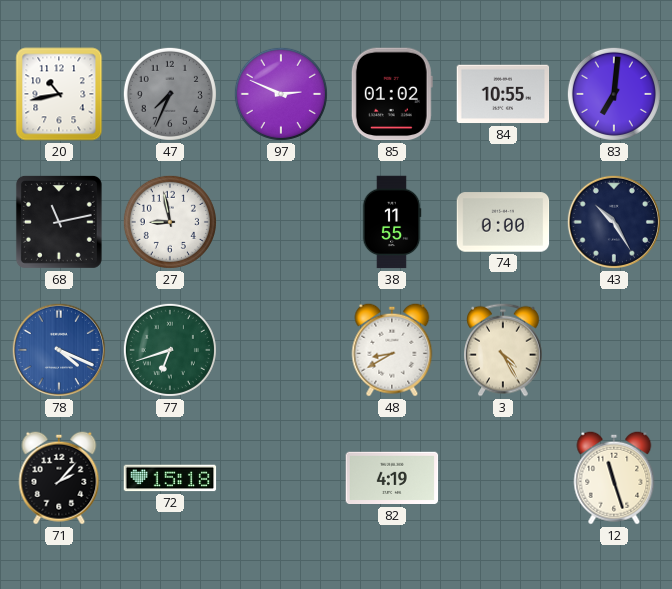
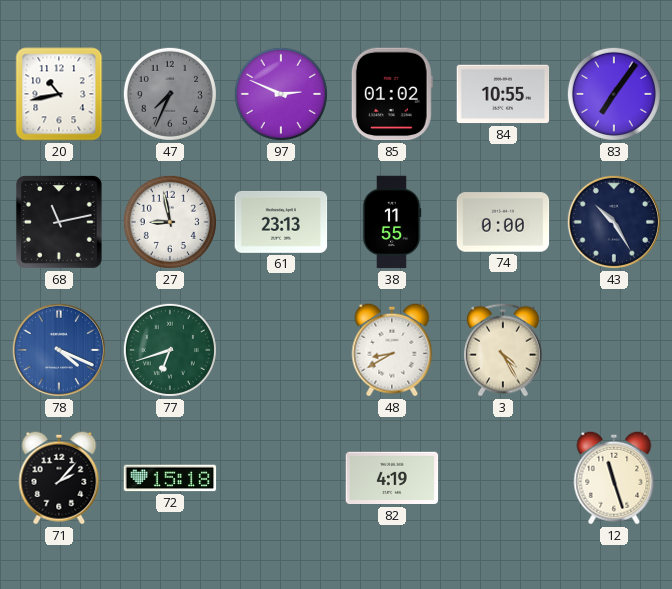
83: 7:01 -> 7:06 (614, 94)
61: none -> 23:13 (281, 222)
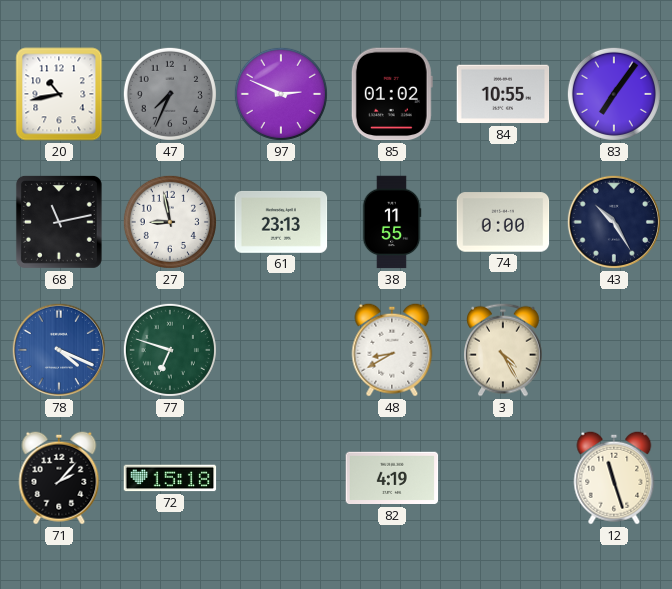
77: 6:42 -> 6:48 (170, 350)
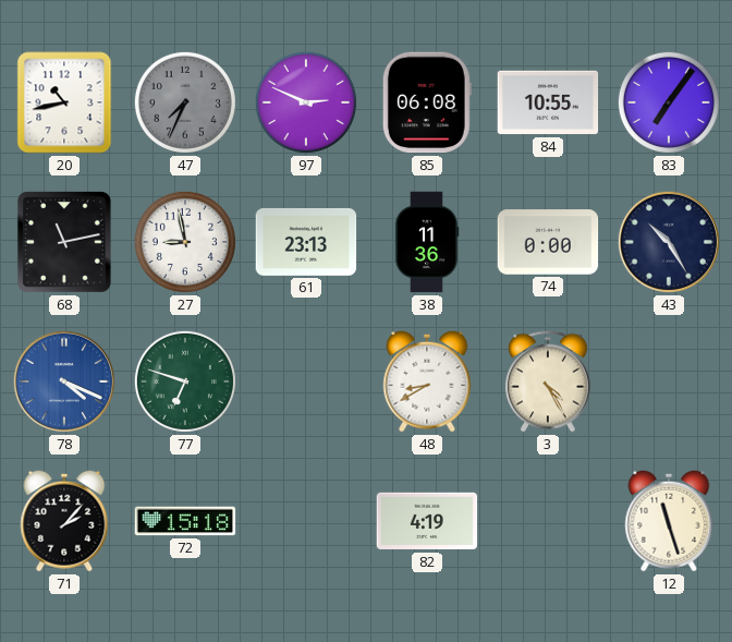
85: 01:02 -> 06:08 (427, 102)
38: 11:55 -> 11:36 (427, 242)
